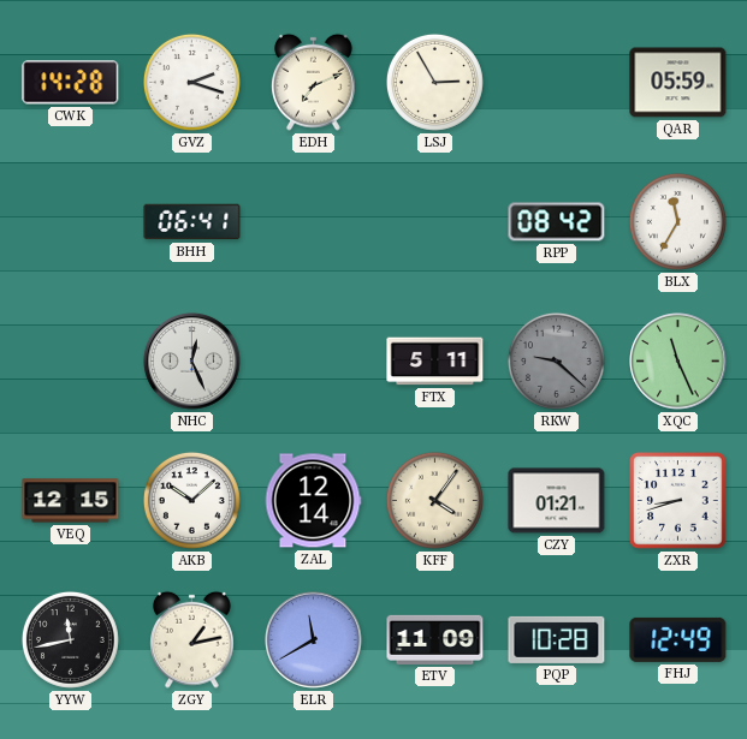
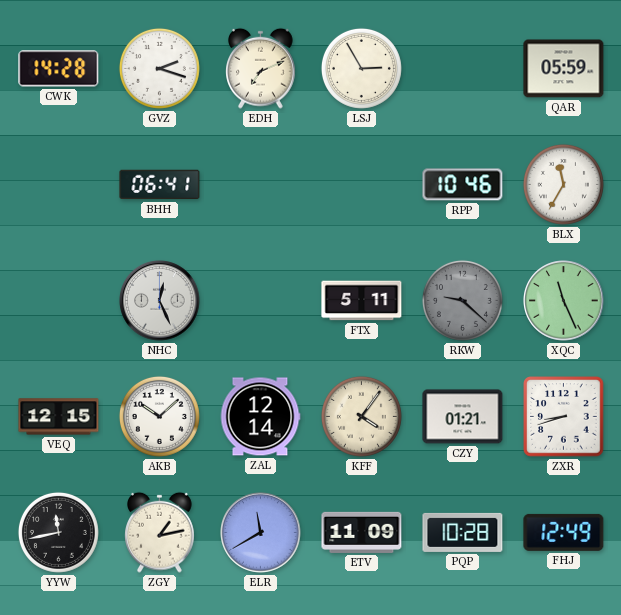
RPP: 08:42 -> 10:46 (463, 185)
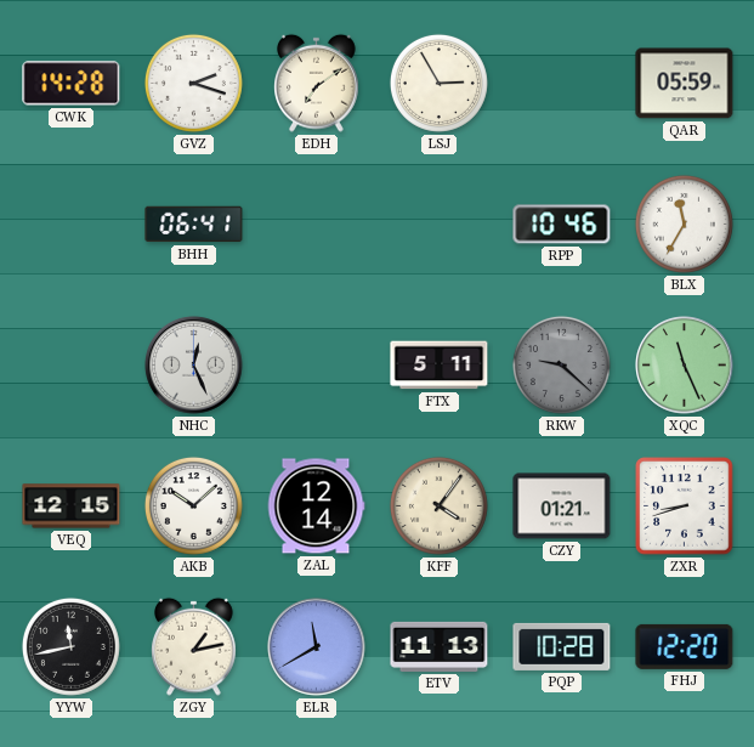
EDH: 7:11 -> 7:09 (317, 83)
ETV: 11:09 -> 11:13 (440, 646)
FHJ: 12:49 -> 12:20 (685, 646)
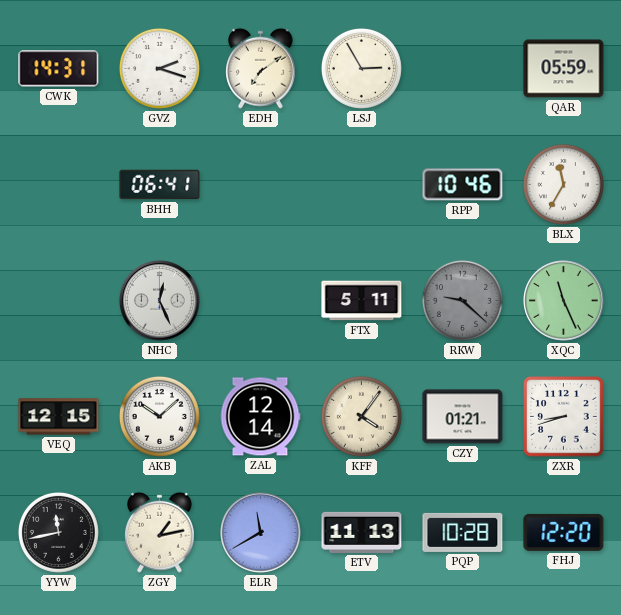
CWK: 14:28 -> 14:31 (59, 69)
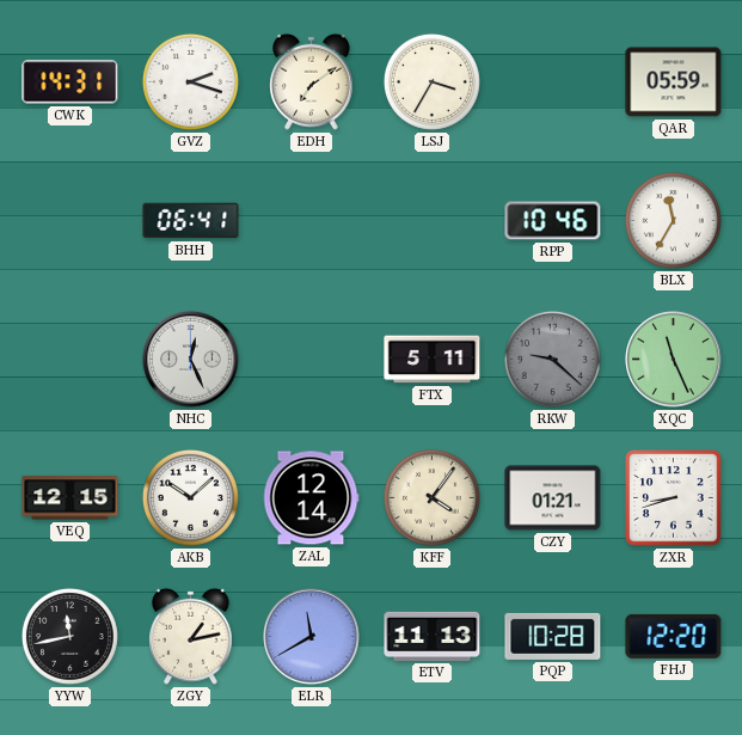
LSJ: 2:55 -> 3:35 (431, 81)
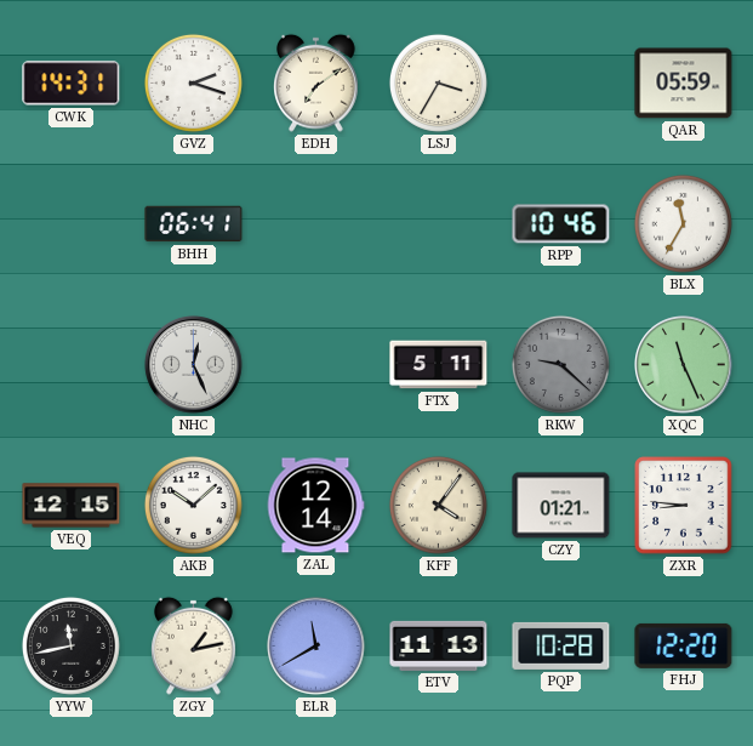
ZXR: 8:42 -> 8:46 (684, 506)
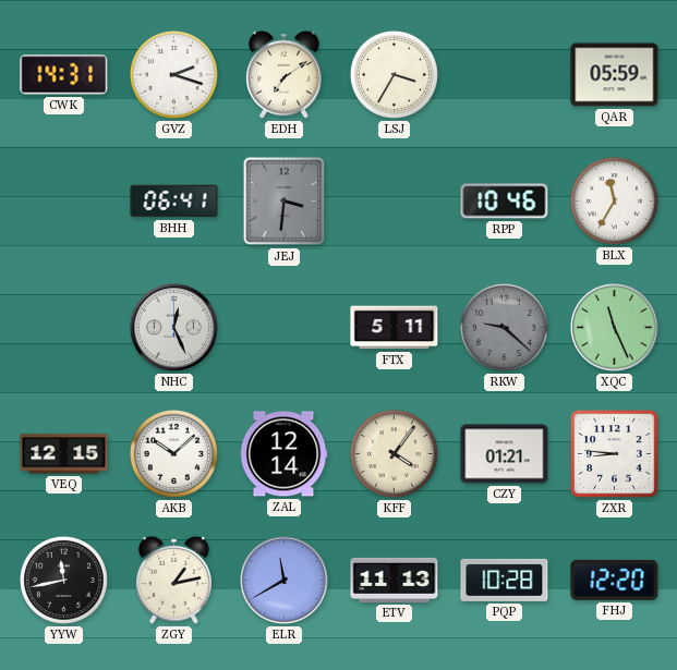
JEJ: none -> 3:31 (285, 202)
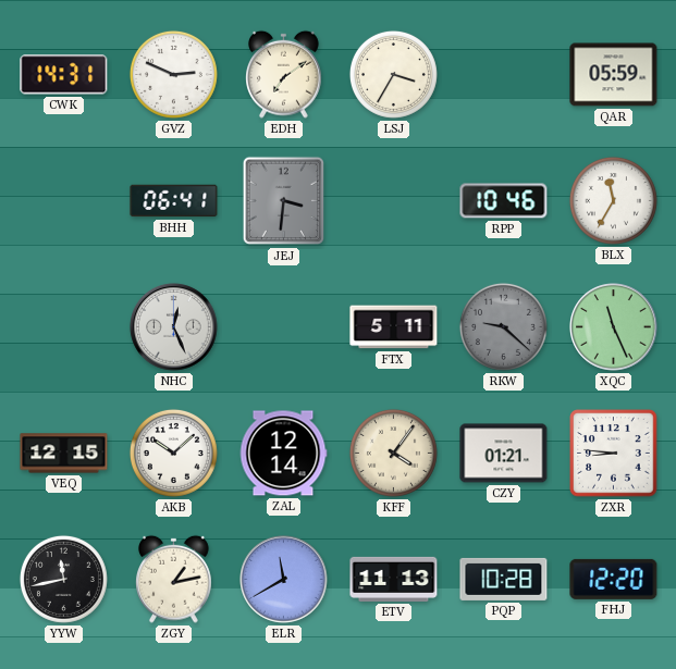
GVZ: 2:18 -> 2:49 (173, 74)
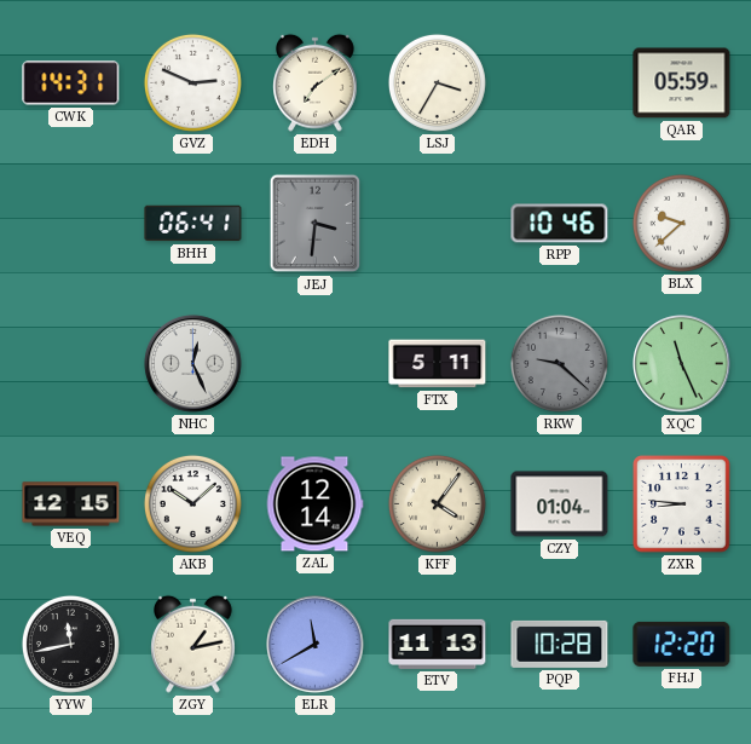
BLX: 11:35 -> 9:38 (681, 223)
CZY: 01:21 -> 01:04 (560, 504)
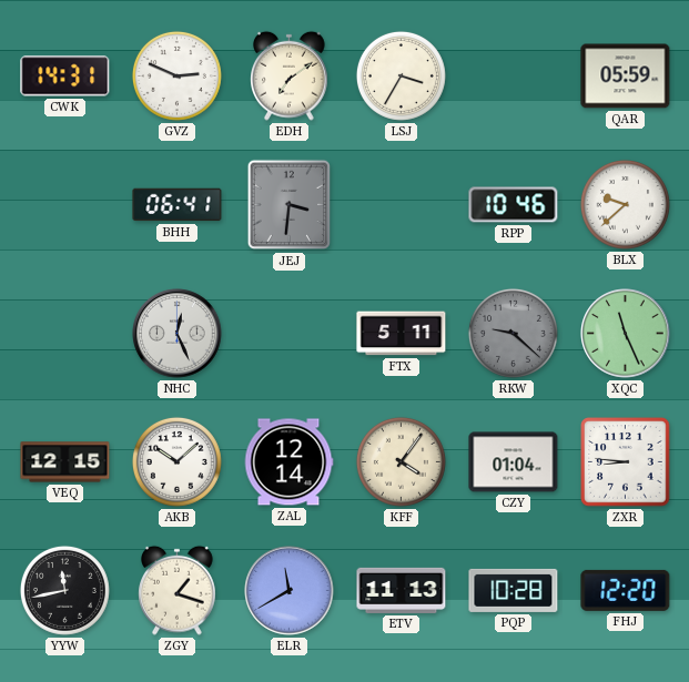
ZGY: 1:13 -> 1:18 (178, 590)
